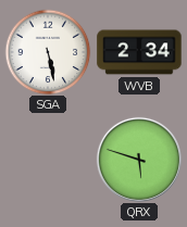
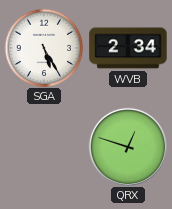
SGA: 5:28 -> 5:25 (44, 48)
QRX: 5:48 -> 12:48 (128, 147)
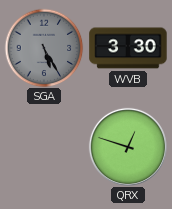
SGA dial: white -> grey (44, 48)
WVB: 2:34 -> 3:30 (128, 48)
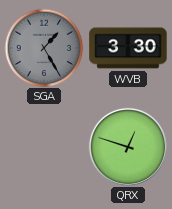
SGA: 5:25 -> 1:25 (44, 48)
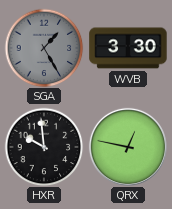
HXR: none -> 9:59 (44, 147)
QRX: 12:48 -> 12:47 (128, 147)
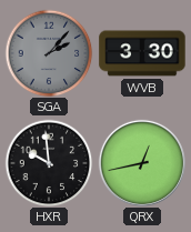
SGA: 1:25 -> 2:07 (49, 53)
QRX: 12:47 -> 12:43 (142, 163)
